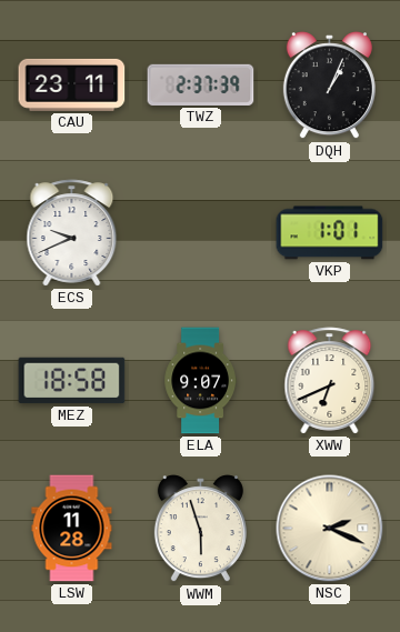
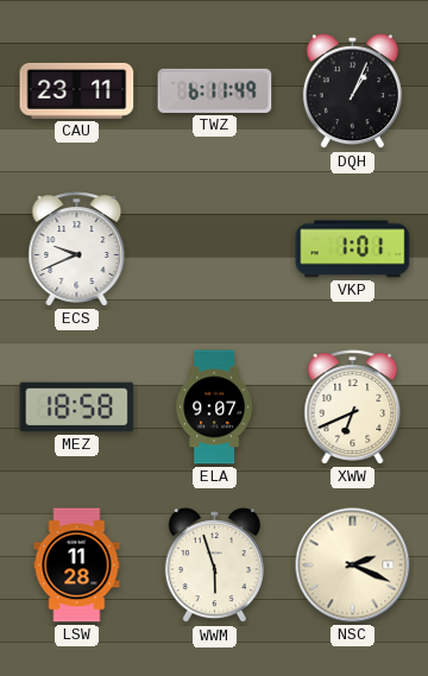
TWZ: 2:37 -> 6:11 (215, 90)
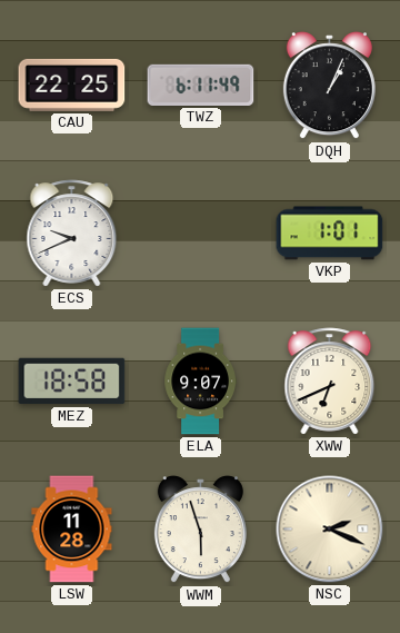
CAU: 23:11 -> 22:25 (72, 85)
